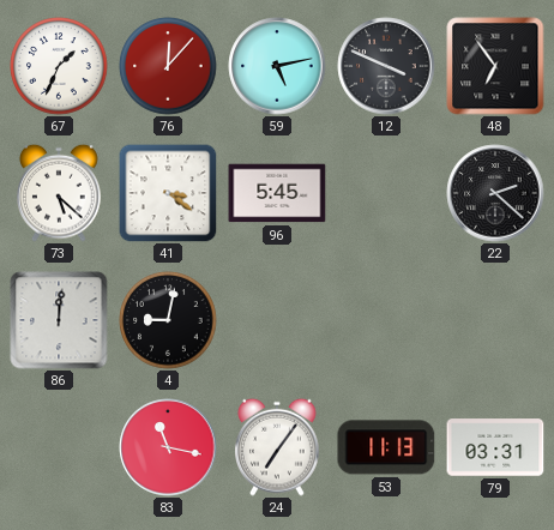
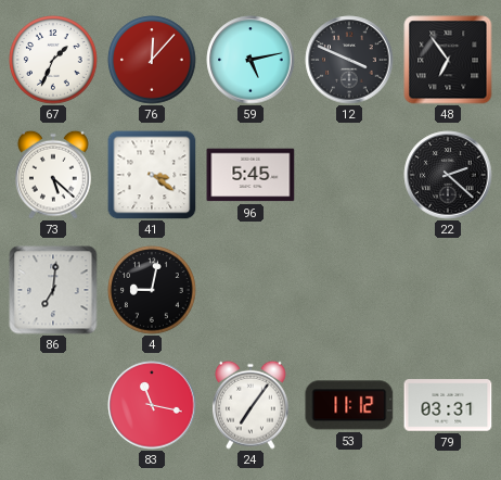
86: 12:01 -> 7:01 (53, 290)
53: 11:13 -> 11:12 (349, 405)
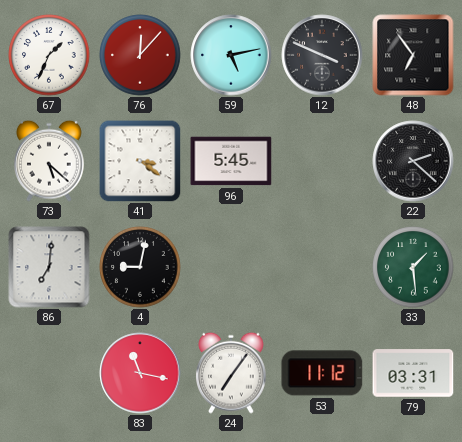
33: none -> 1:29 (413, 267)
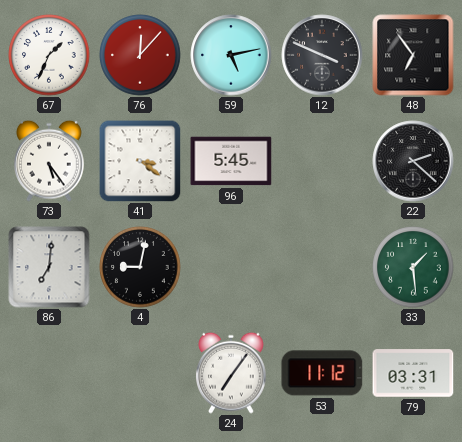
73: 5:22 -> 5:24 (50, 161)
83: 11:17 -> none (140, 373)
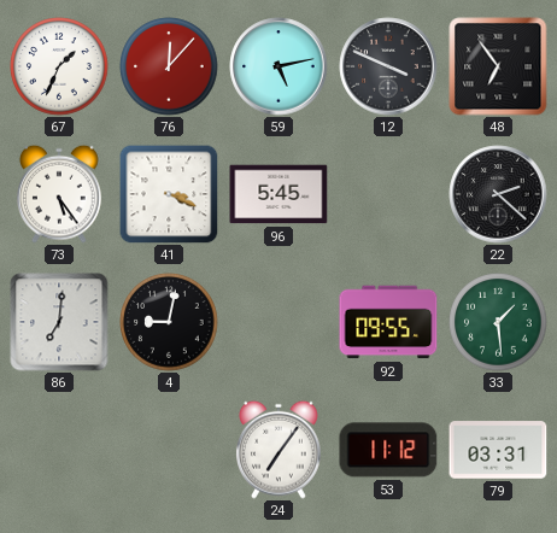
41: 3:21 -> 3:19 (169, 194)
92: none -> 09:55 (388, 322)
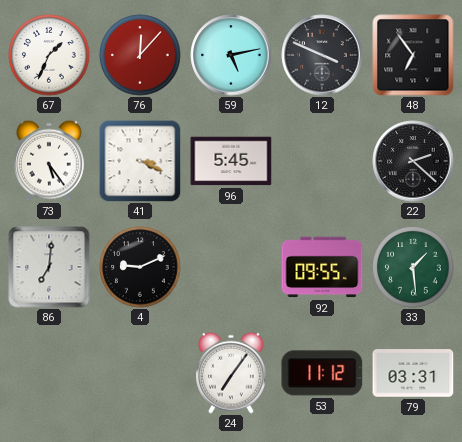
4: 9:02 -> 9:11 (140, 267)
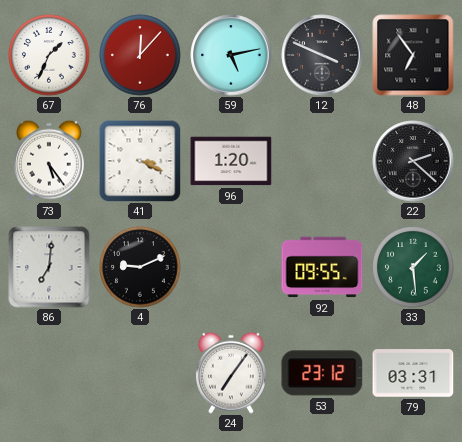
96: 5:45 -> 1:20 (231, 161)
53: 11:12 -> 23:12 (322, 373)
